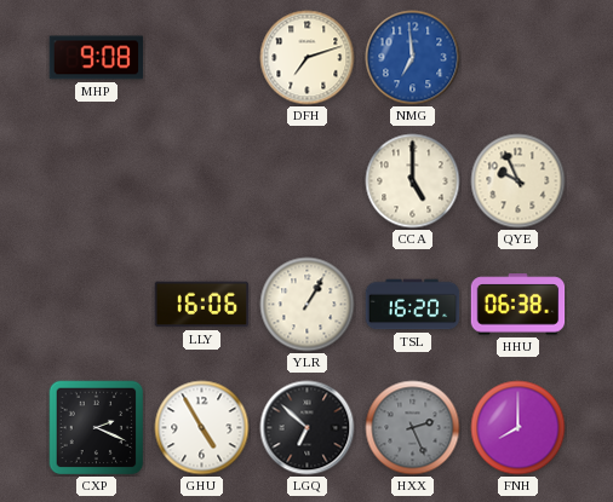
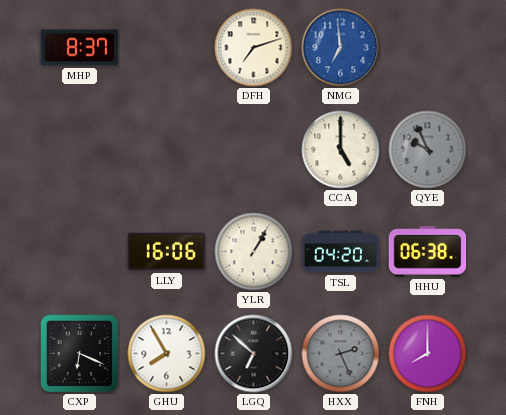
MHP: 9:08 -> 8:37 (80, 48)
QYE dial: cream -> grey (428, 150)
TSL: 16:20 -> 04:20 (341, 252)
CXP: 2:19 -> 6:19 (80, 354)
GHU: 4:55 -> 7:55 (167, 354)
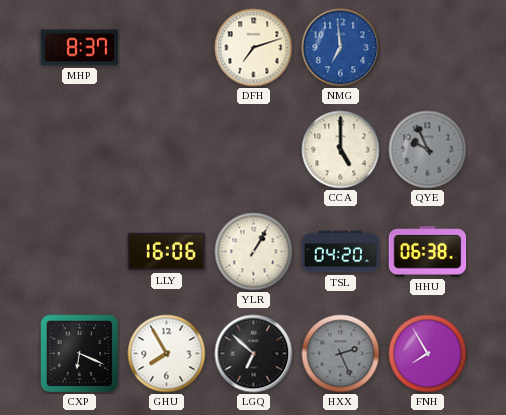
FNH: 8:00 -> 7:55 (428, 354)
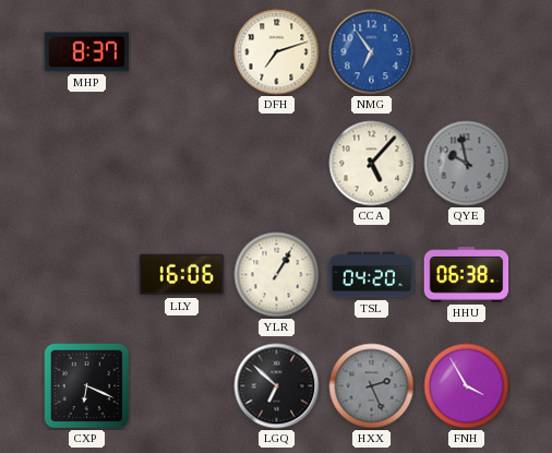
NMG: 6:59 -> 6:54 (372, 52)
CCA: 5:00 -> 5:07 (372, 164)
QYE: 9:56 -> 9:58 (467, 164)
GHU: 7:55 -> none (167, 354)
FNH: 7:55 -> 3:55 (467, 386)
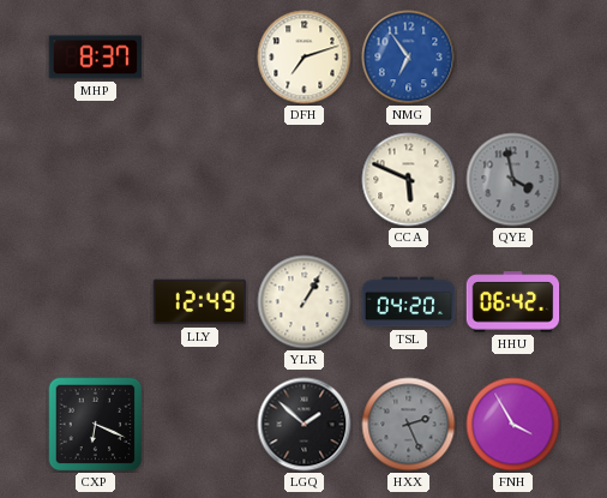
CCA: 5:07 -> 5:49 (409, 180)
QYE: 9:58 -> 3:58 (513, 180)
LLY: 16:06 -> 12:49 (200, 302)
HHU: 06:38 -> 06:42 (513, 302)
LGQ: 6:52 -> 1:52 (305, 425)
